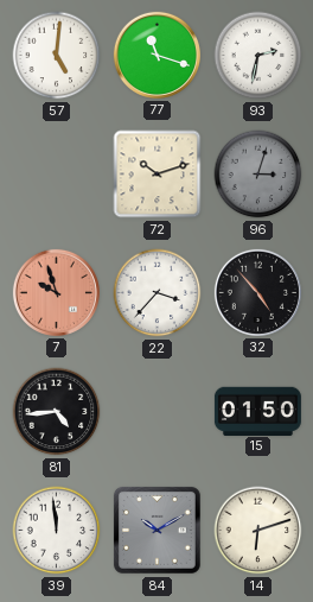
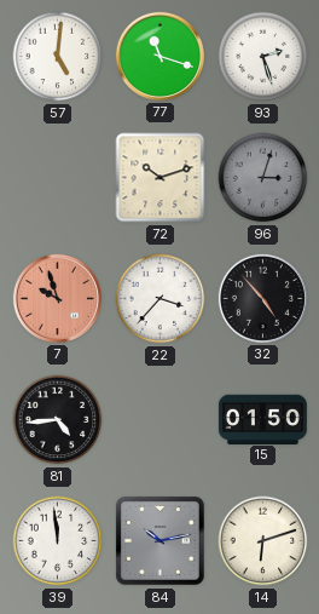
93: 2:32 -> 2:27 (263, 57)
84: 10:10 -> 10:13 (161, 541)
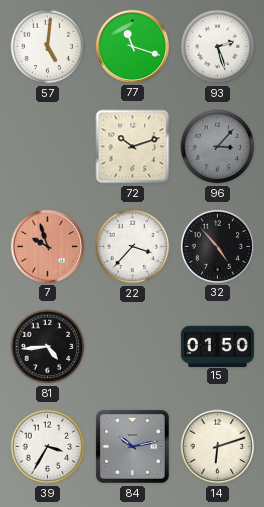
96: 3:03 -> 3:07 (218, 147)
39: 11:59 -> 3:35 (48, 447)
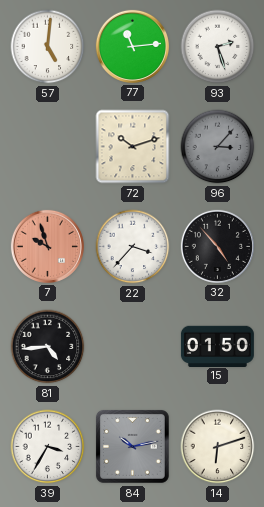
77: 11:18 -> 11:14 (132, 46)
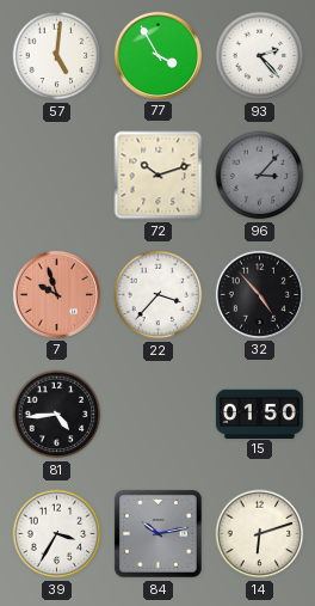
77: 11:14 -> 3:55 (157, 55)
93: 2:27 -> 2:23 (260, 56)
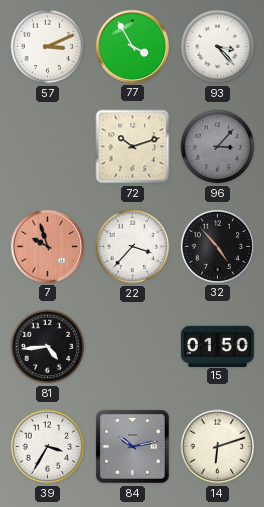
57: 5:01 -> 3:11 (48, 47)
93: 2:23 -> 3:23 (218, 47)
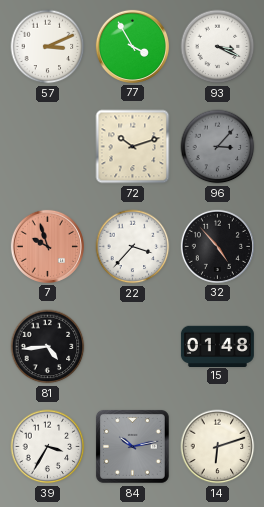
93: 3:23 -> 3:19 (218, 47)
15: 01:50 -> 01:48 (217, 346)
